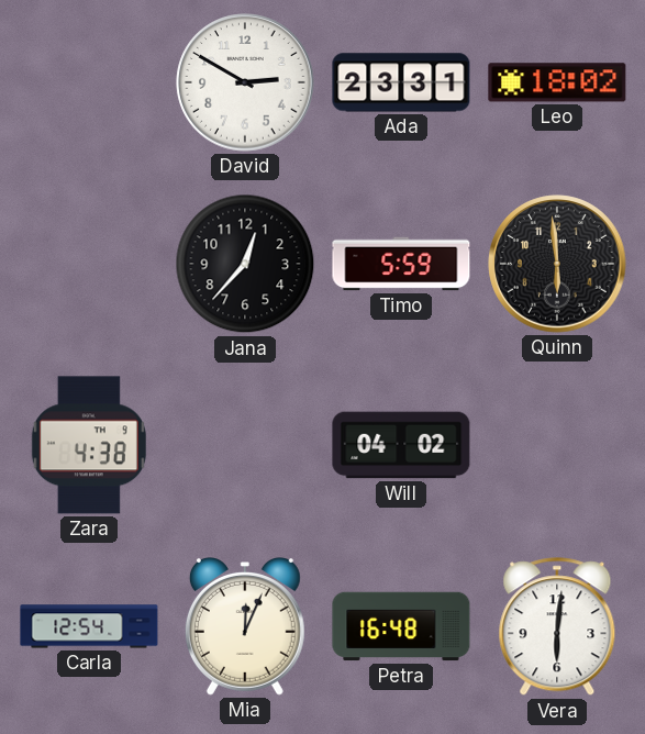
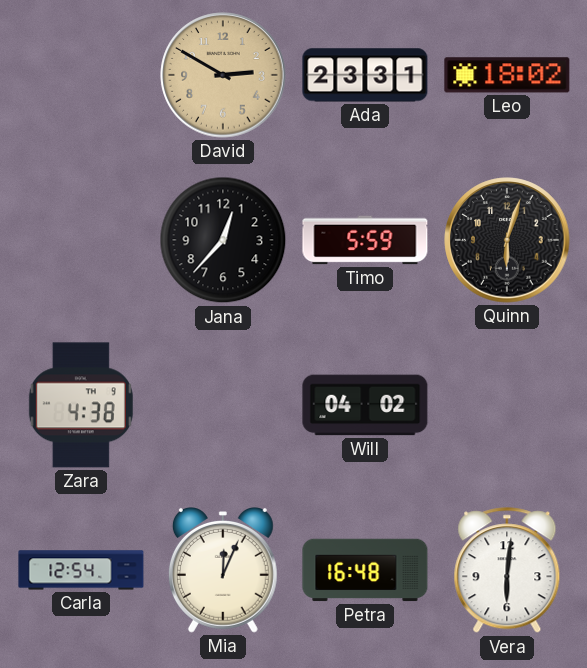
David dial: white -> champagne (223, 75)
Quinn: 5:59 -> 6:03 (507, 240)
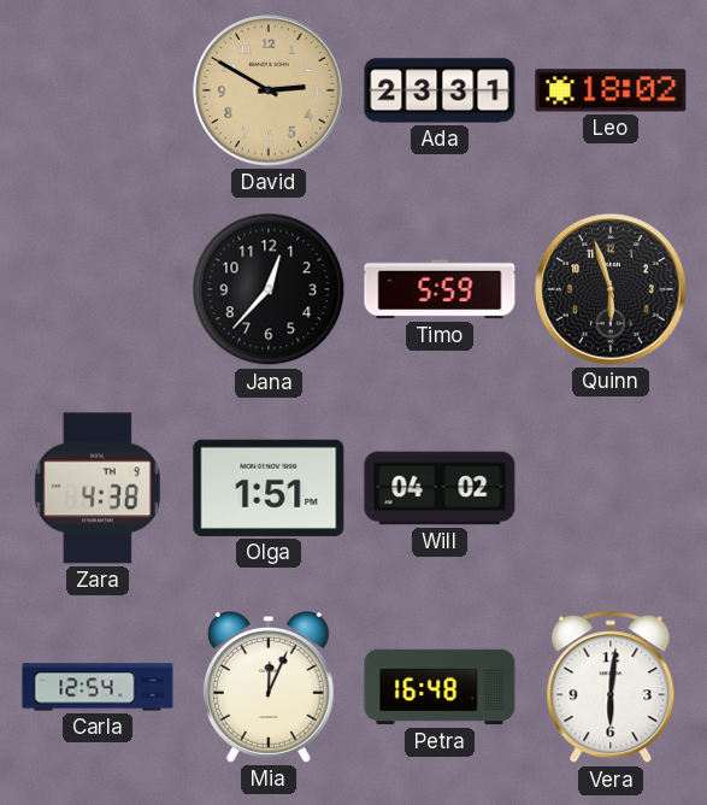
Quinn: 6:03 -> 5:57 (611, 289)
Olga: none -> 1:51 (269, 488)
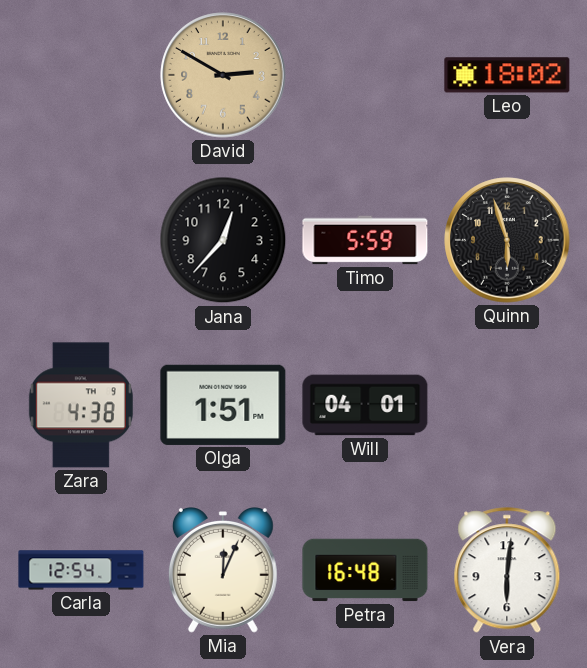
Ada: 23:31 -> none (440, 90)
Will: 04:02 -> 04:01 (365, 405)
